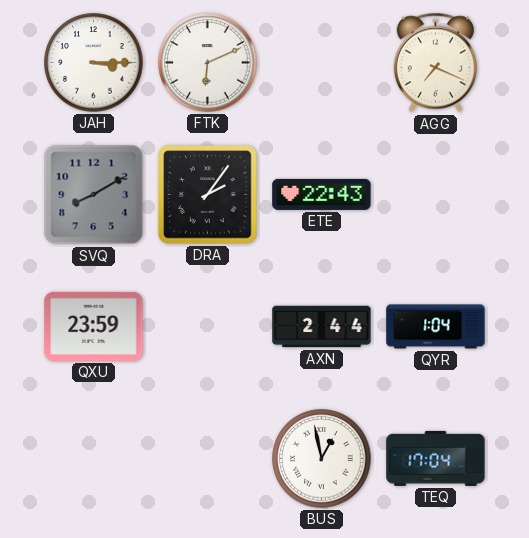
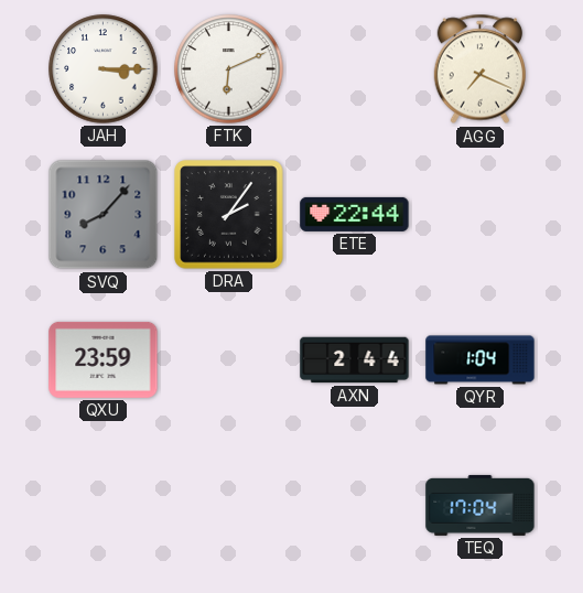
SVQ: 8:10 -> 8:07 (104, 215)
ETE: 22:43 -> 22:44 (355, 214)
BUS: 12:58 -> none (322, 459)
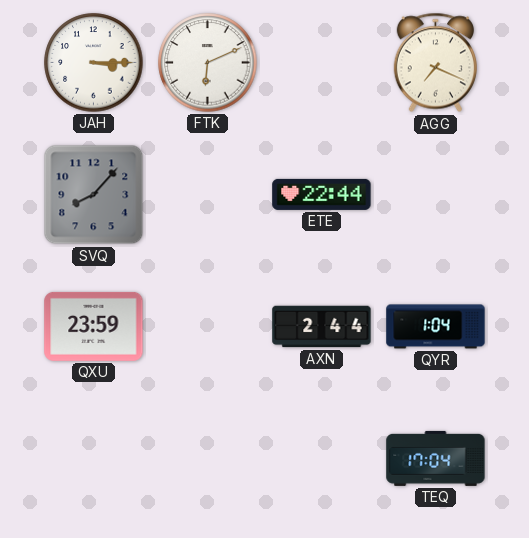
DRA: 2:06 -> none (229, 215)
